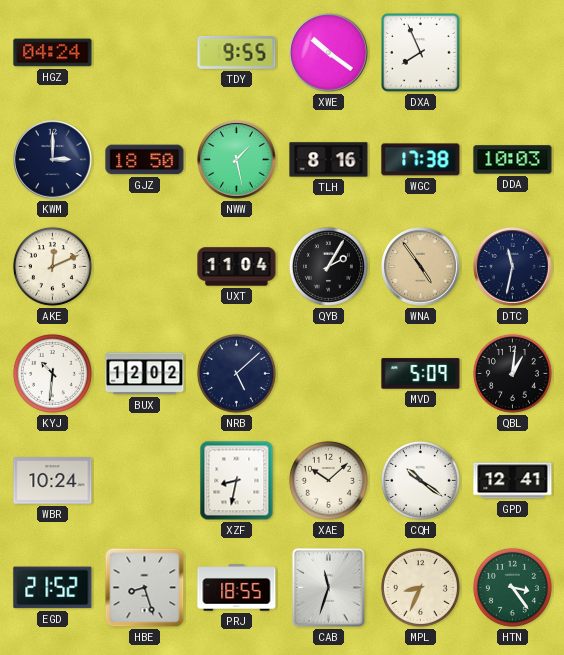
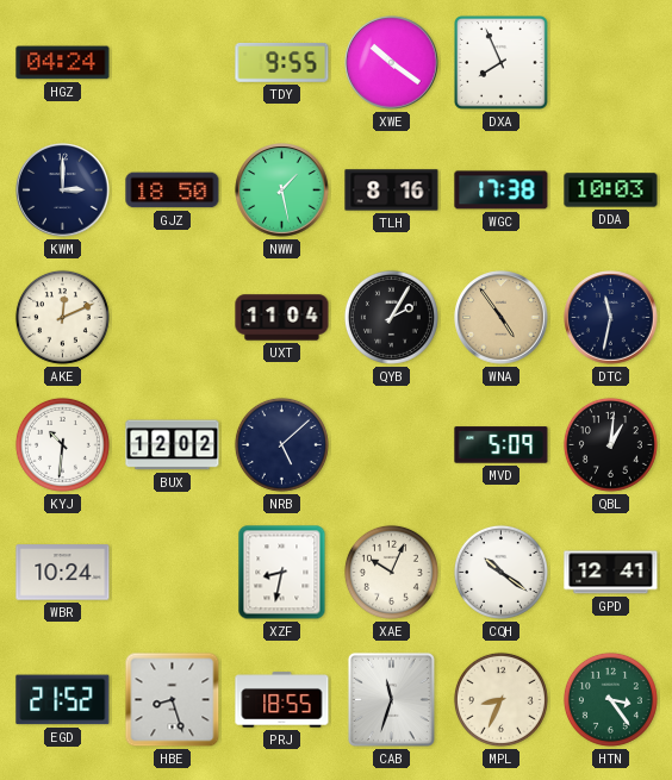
XAE: 10:08 -> 10:04 (391, 572)
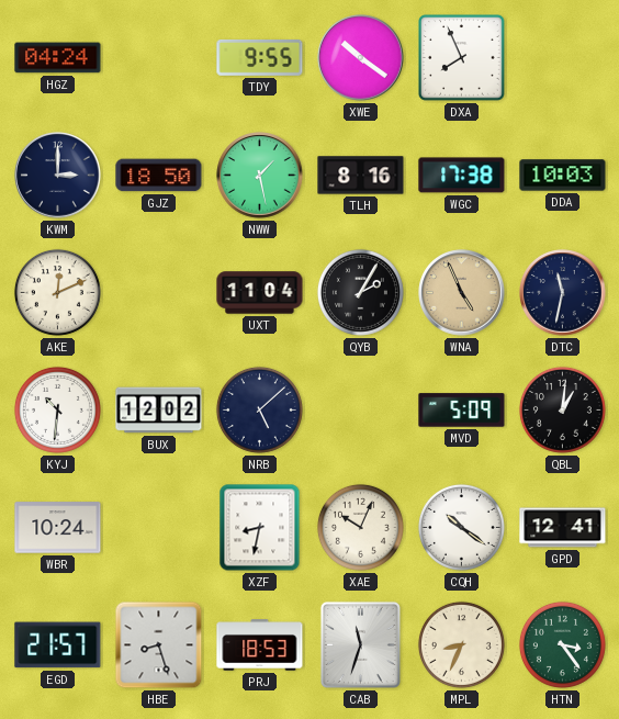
WNA: 4:54 -> 4:56 (462, 293)
EGD: 21:52 -> 21:57 (58, 645)
PRJ: 18:55 -> 18:53 (260, 645)
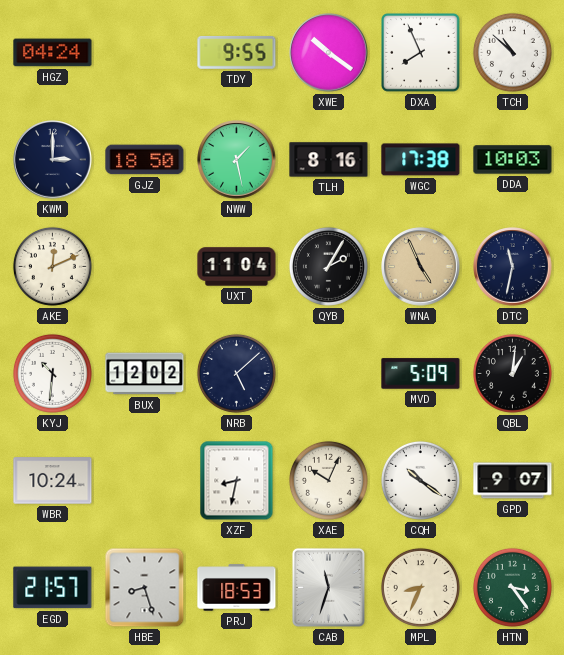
TCH: none -> 10:52 (512, 52)
GPD: 12:41 -> 9:07 (513, 481)
